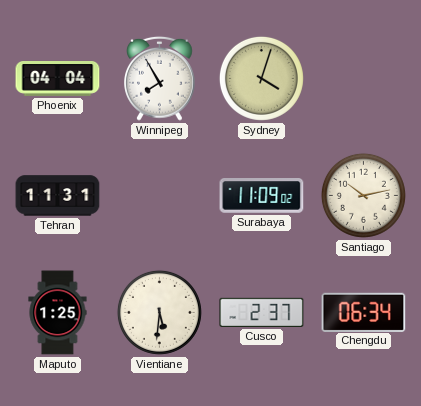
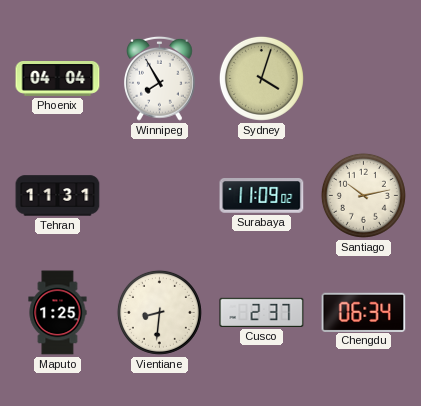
Vientiane: 5:31 -> 8:31 (159, 312)
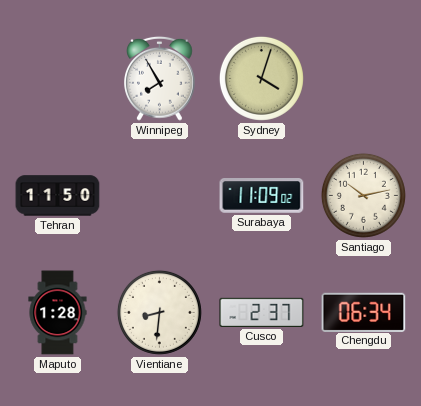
Phoenix: 04:04 -> none (58, 79)
Tehran: 11:31 -> 11:50 (58, 196)
Maputo: 1:25 -> 1:28 (58, 313)
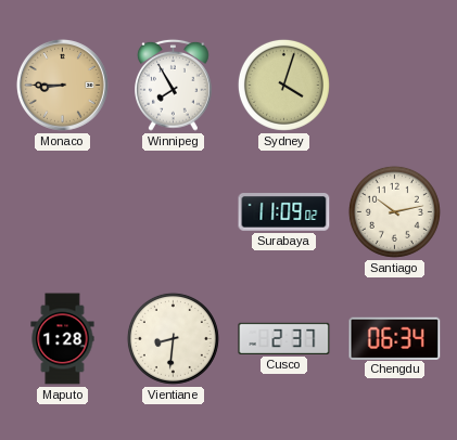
Monaco: none -> 8:45 (62, 85)
Tehran: 11:50 -> none (58, 196)
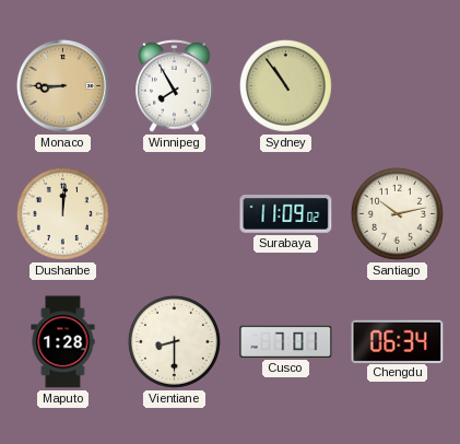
Sydney: 4:03 -> 10:54 (285, 85)
Dushanbe: none -> 12:01 (62, 213)
Vientiane: 8:31 -> 8:30 (174, 341)
Cusco: 2:37 -> 7:01 (286, 341)
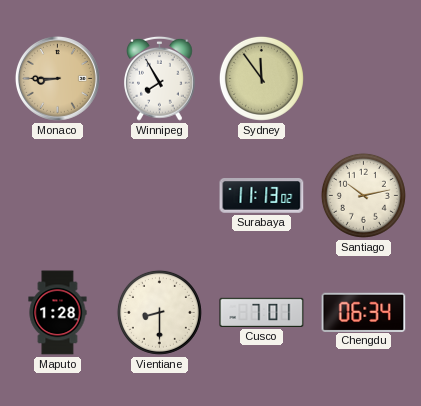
Sydney: 10:54 -> 11:54 (261, 78)
Dushanbe: 12:01 -> none (62, 213)
Surabaya: 11:09 -> 11:13 (262, 196)
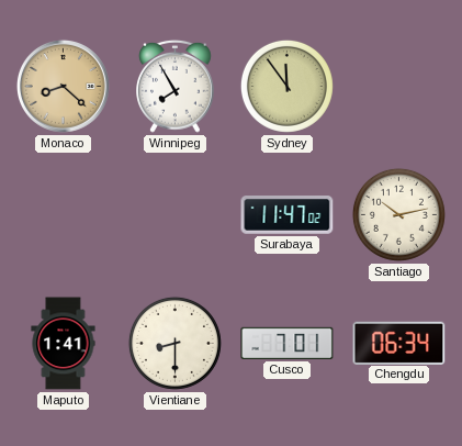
Monaco: 8:45 -> 8:22 (63, 86)
Surabaya: 11:13 -> 11:47 (288, 215)
Maputo: 1:28 -> 1:41 (64, 344)
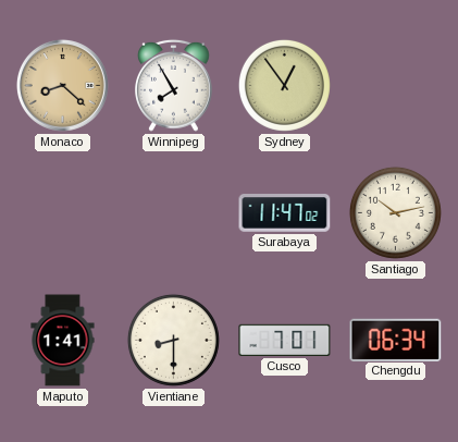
Sydney: 11:54 -> 12:54 (284, 85)
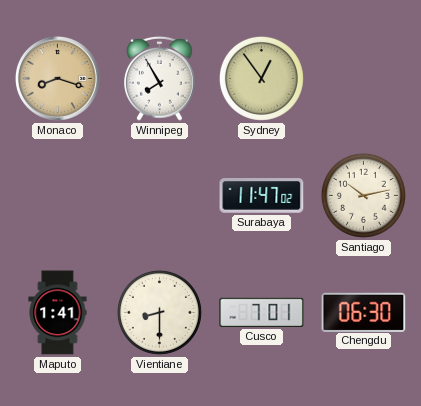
Monaco: 8:22 -> 8:18 (57, 78)
Chengdu: 06:34 -> 06:30 (364, 312)
